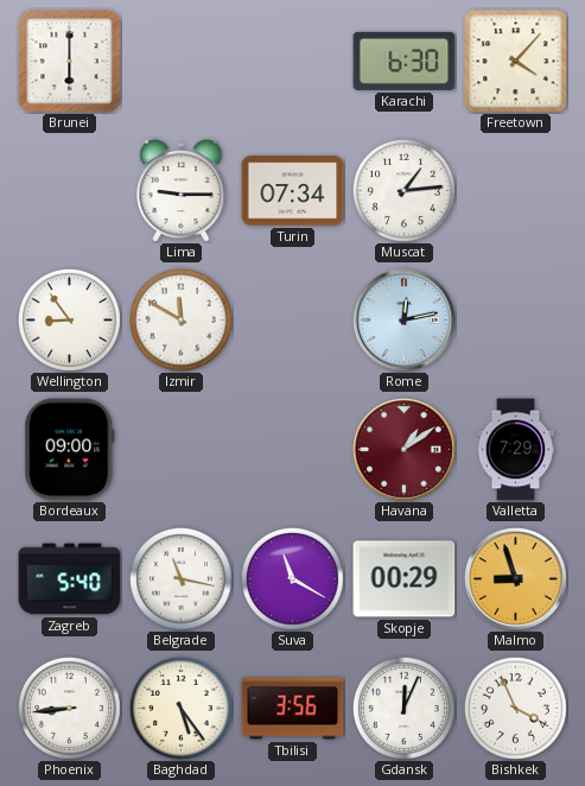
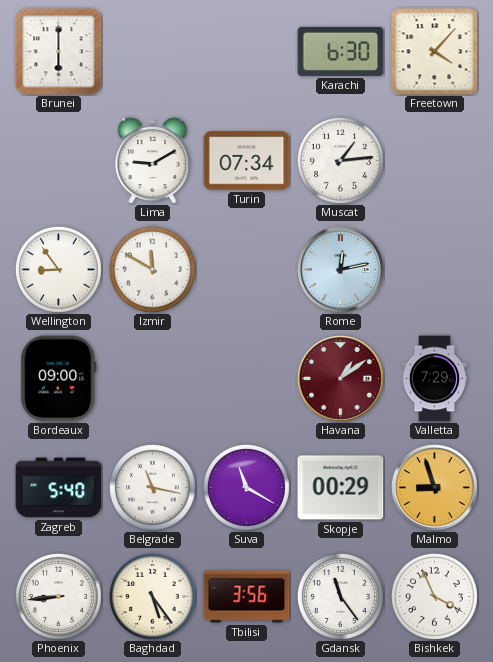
Lima: 9:15 -> 9:10 (153, 160)
Gdansk: 12:04 -> 11:24 (340, 596)
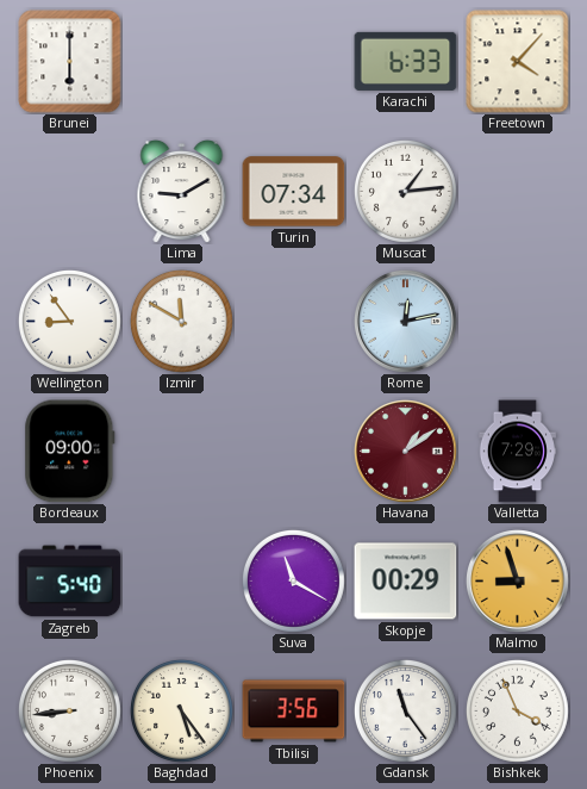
Karachi: 6:30 -> 6:33 (406, 61)
Belgrade: 11:17 -> none (152, 487)
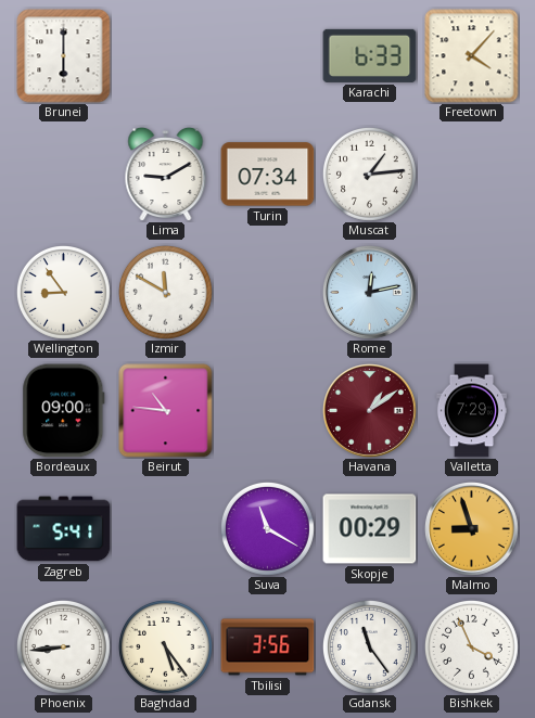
Beirut: none -> 10:46 (166, 411)
Zagreb: 5:40 -> 5:41 (64, 529)
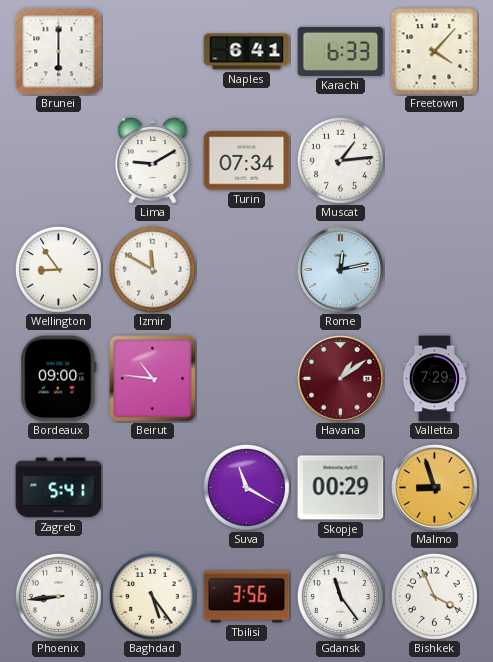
Naples: none -> 6:41 (247, 52)
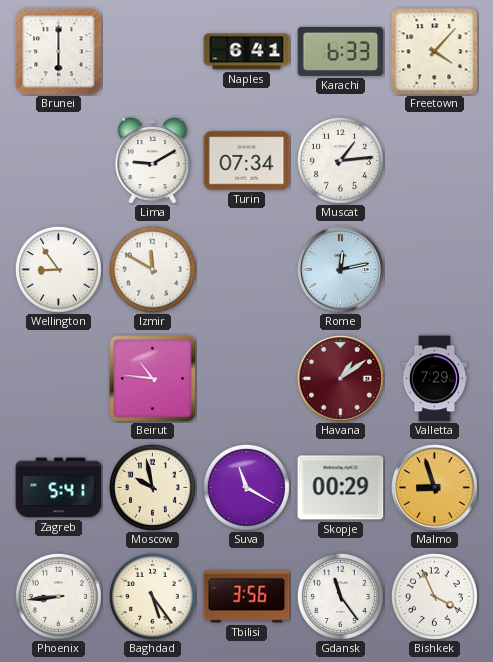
Bordeaux: 09:00 -> none (59, 379)
Moscow: none -> 9:58 (152, 487)
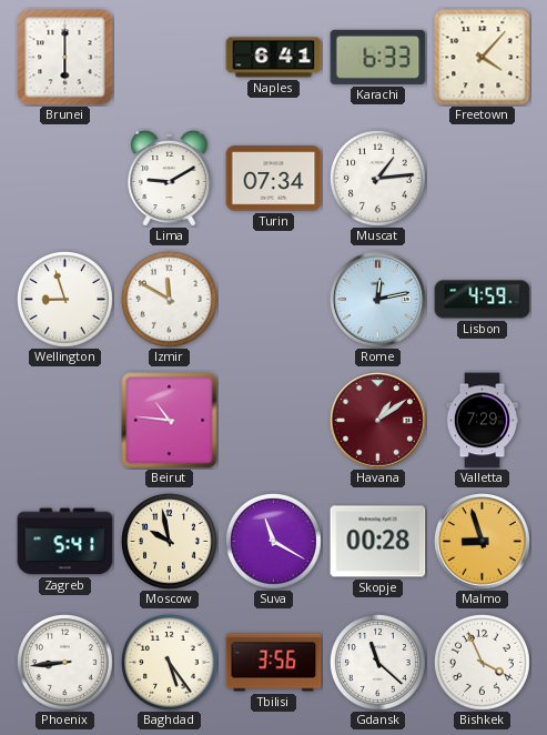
Wellington: 8:54 -> 8:57 (64, 299)
Lisbon: none -> 4:59 (483, 300)
Skopje: 00:29 -> 00:28 (378, 542)
Gdansk: 11:24 -> 11:22 (377, 662)
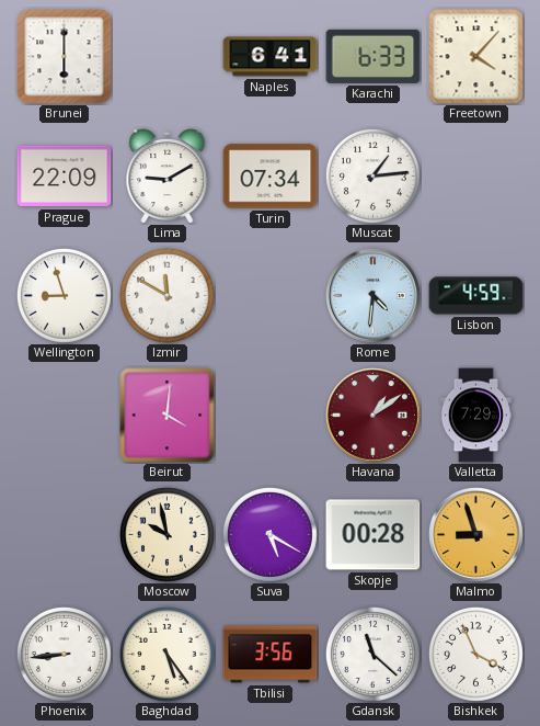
Prague: none -> 22:09 (65, 177)
Rome: 12:13 -> 4:31 (374, 296)
Beirut: 10:46 -> 4:01 (168, 416)
Zagreb: 5:41 -> none (65, 542)
Suva: 11:20 -> 5:20 (269, 534)
